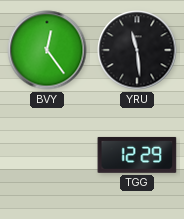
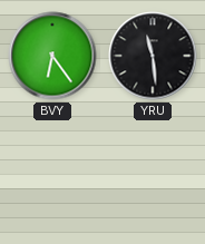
BVY: 12:24 -> 6:24 (52, 56)
TGG: 12:29 -> none (137, 155)
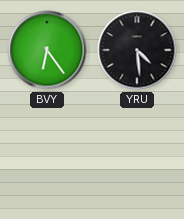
YRU: 11:29 -> 4:29 (137, 50)
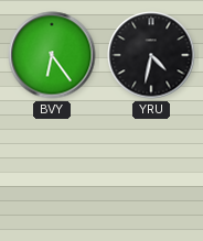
YRU: 4:29 -> 4:32 (151, 55)
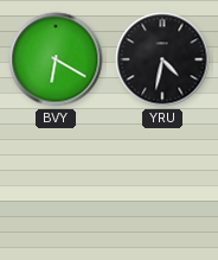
BVY: 6:24 -> 6:20 (56, 59)
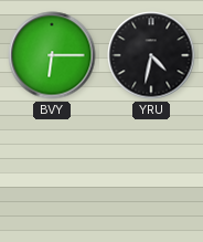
BVY: 6:20 -> 6:15 (52, 55)
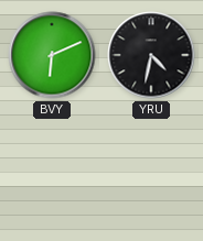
BVY: 6:15 -> 6:11 (52, 55)
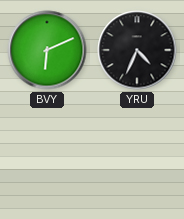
YRU: 4:32 -> 4:34 (137, 50)
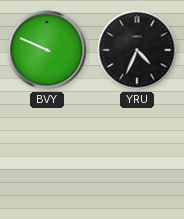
BVY: 6:11 -> 9:49 (47, 50)
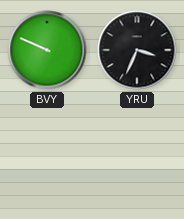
YRU: 4:34 -> 3:34 (137, 50)
